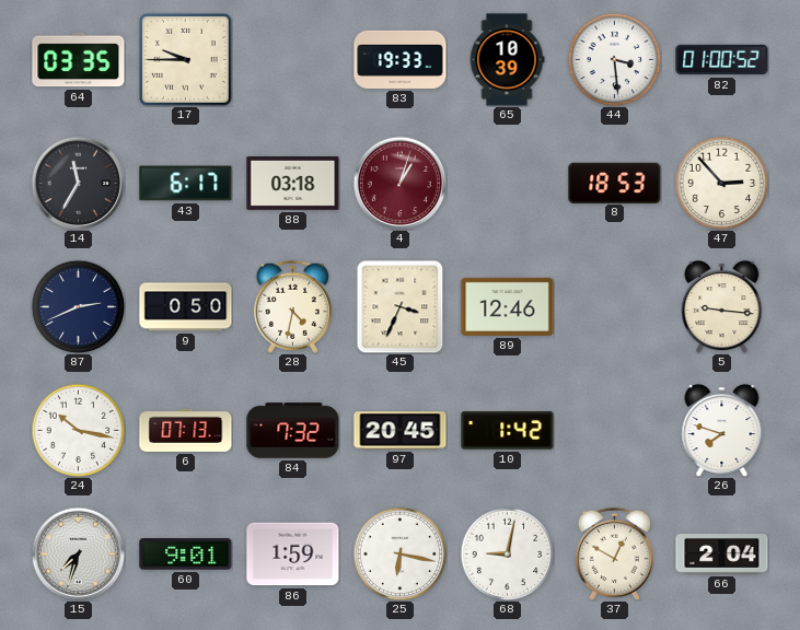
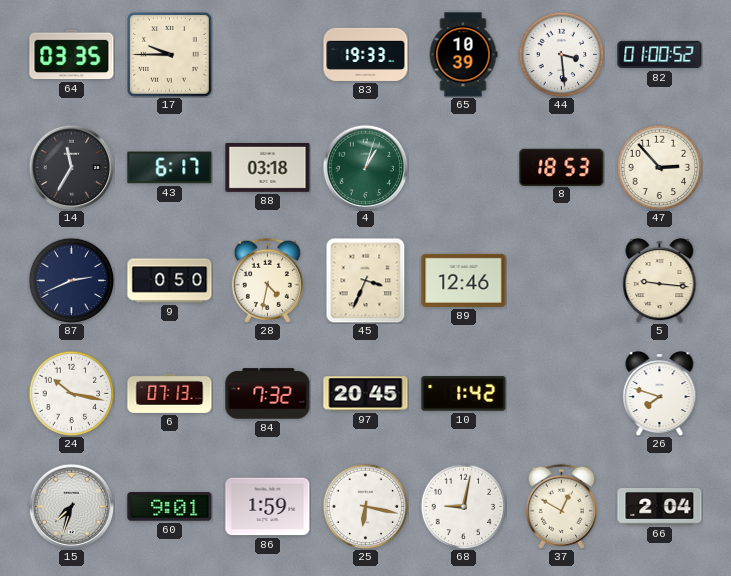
4 dial: burgundy -> green (365, 167)
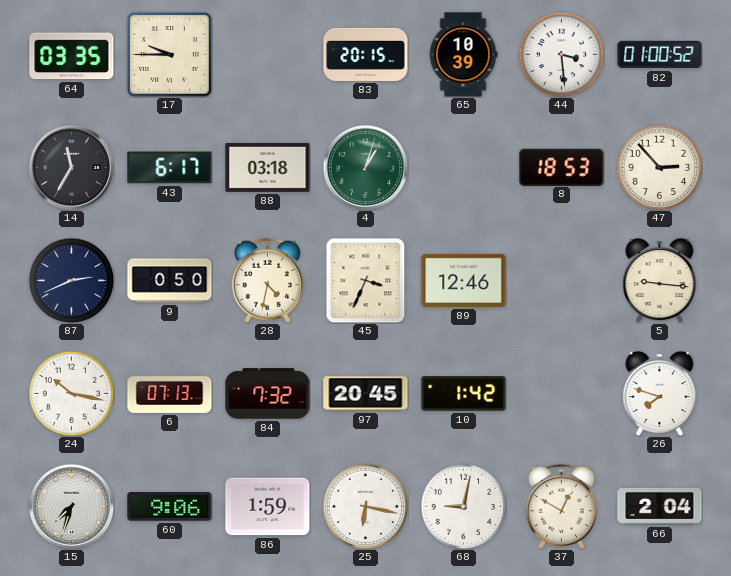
83: 19:33 -> 20:15 (366, 54)
60: 9:01 -> 9:06 (170, 507)
